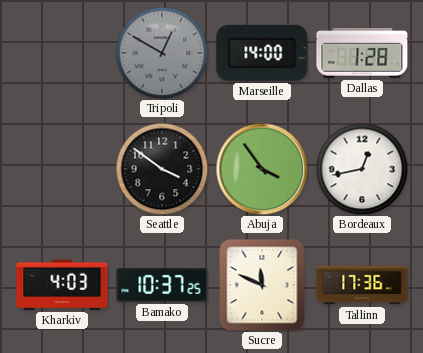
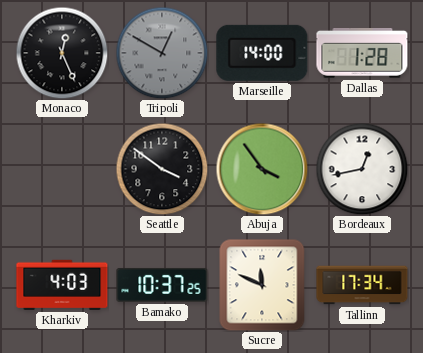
Monaco: none -> 12:26 (62, 53)
Tallinn: 17:36 -> 17:34 (362, 285)
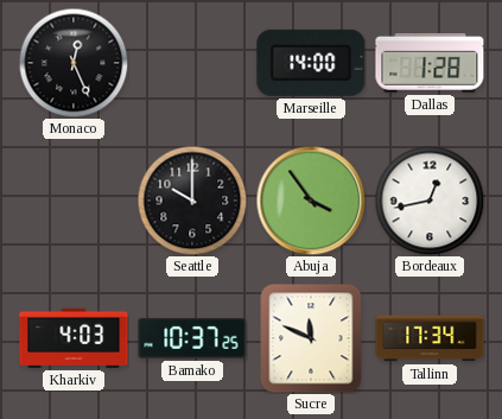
Tripoli: 12:50 -> none (162, 53)
Seattle: 3:51 -> 10:00 (192, 201)
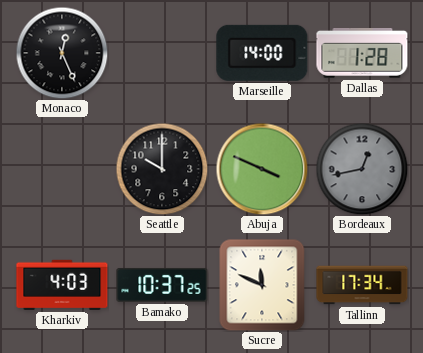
Abuja: 3:54 -> 3:49 (262, 169)
Bordeaux dial: white -> grey (362, 169)
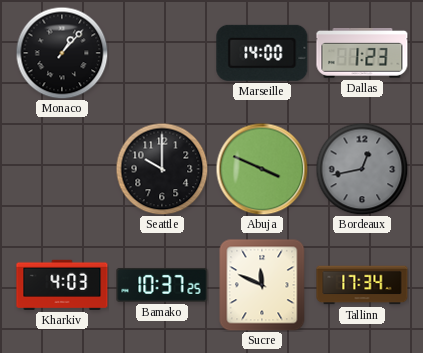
Monaco: 12:26 -> 1:07 (62, 53)
Dallas: 1:28 -> 1:23 (362, 54)
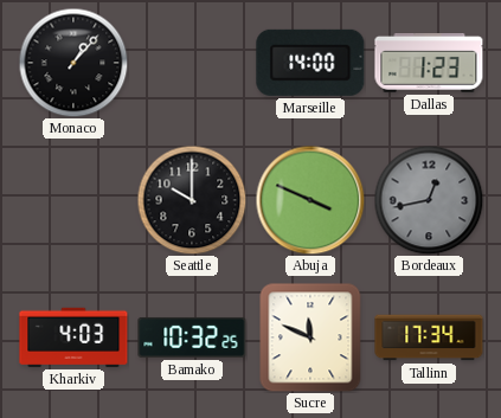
Bamako: 10:37 -> 10:32 (192, 337)
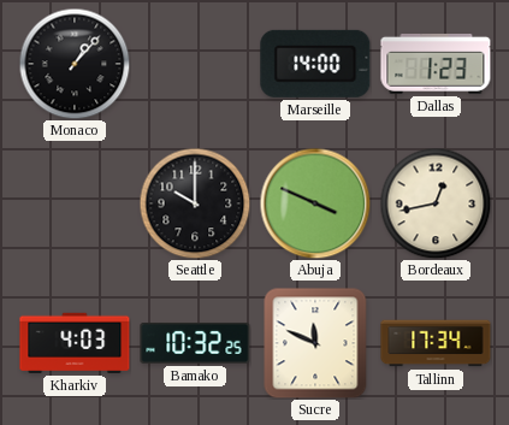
Bordeaux dial: grey -> cream (436, 203)
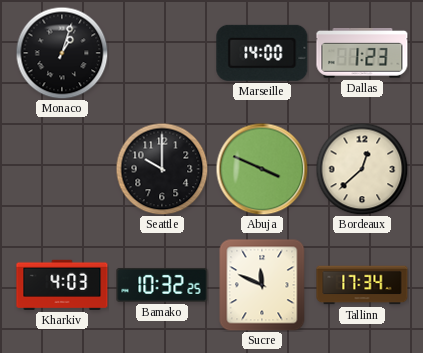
Monaco: 1:07 -> 1:03 (62, 53)
Bordeaux: 12:43 -> 12:38 (362, 169)
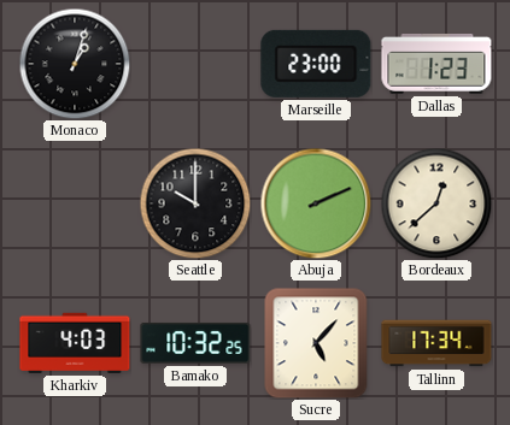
Marseille: 14:00 -> 23:00 (316, 64)
Abuja: 3:49 -> 2:11 (316, 203)
Sucre: 11:49 -> 5:07 (316, 343)
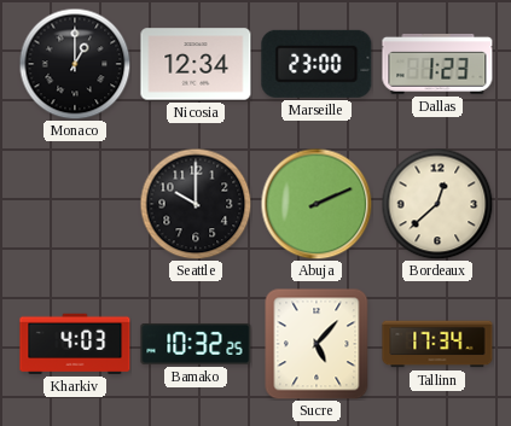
Monaco: 1:03 -> 1:00 (75, 64)
Nicosia: none -> 12:34 (196, 64)
